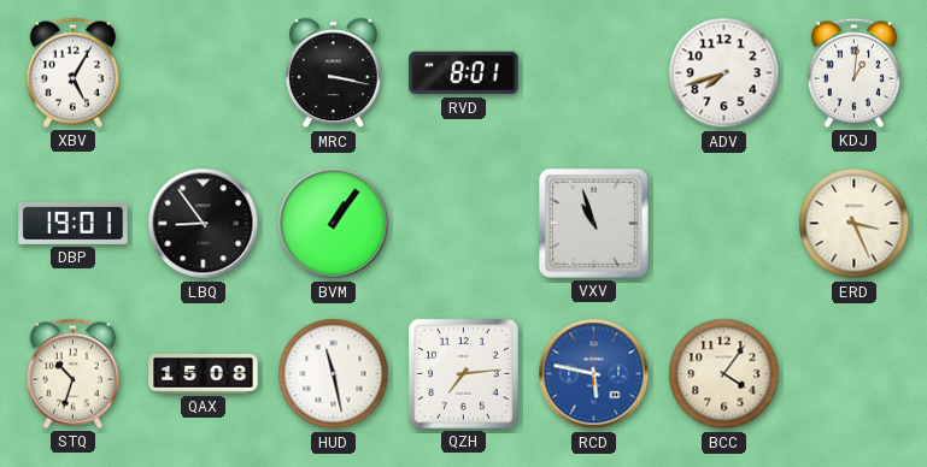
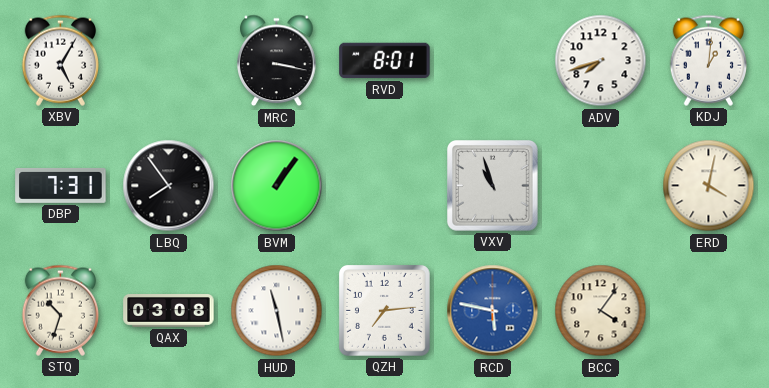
DBP: 19:01 -> 7:31 (61, 186)
LBQ: 8:54 -> 7:54 (169, 186)
ERD: 3:26 -> 4:02 (709, 186)
QAX: 15:08 -> 03:08 (169, 311)
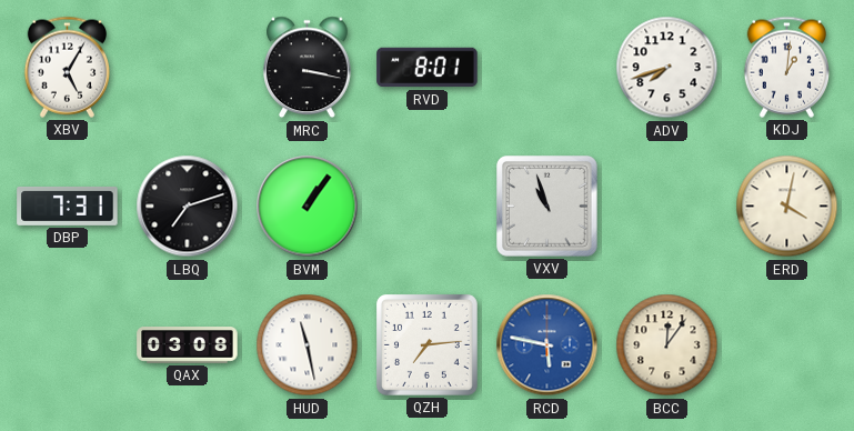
LBQ: 7:54 -> 7:12 (188, 207)
STQ: 10:33 -> none (60, 310)
BCC: 4:06 -> 12:06 (667, 345)
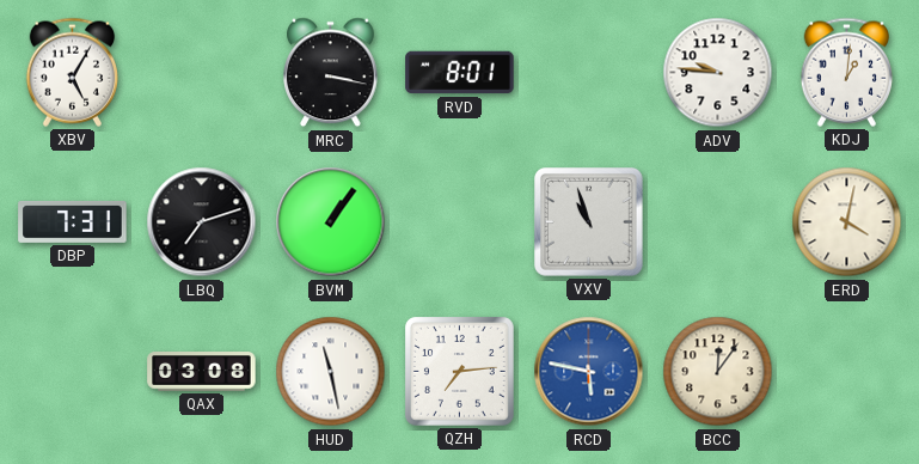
ADV: 7:42 -> 9:46 (718, 73)
